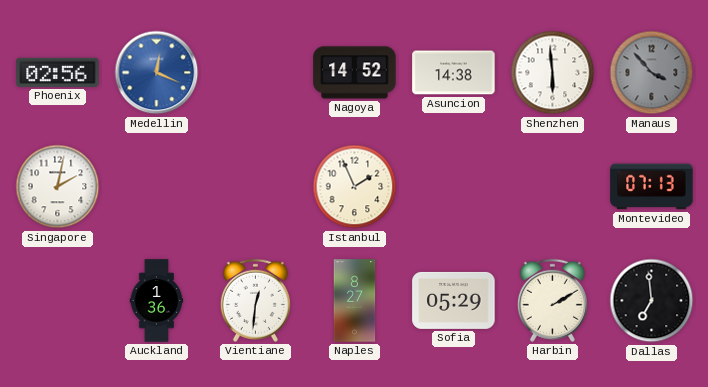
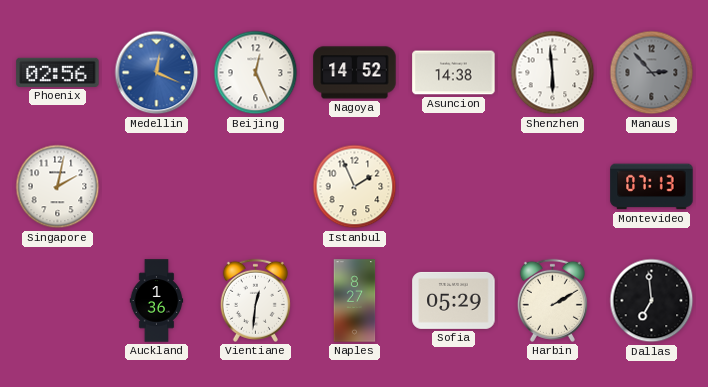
Beijing: none -> 12:26 (256, 73)
Manaus: 3:53 -> 2:53 (652, 73)
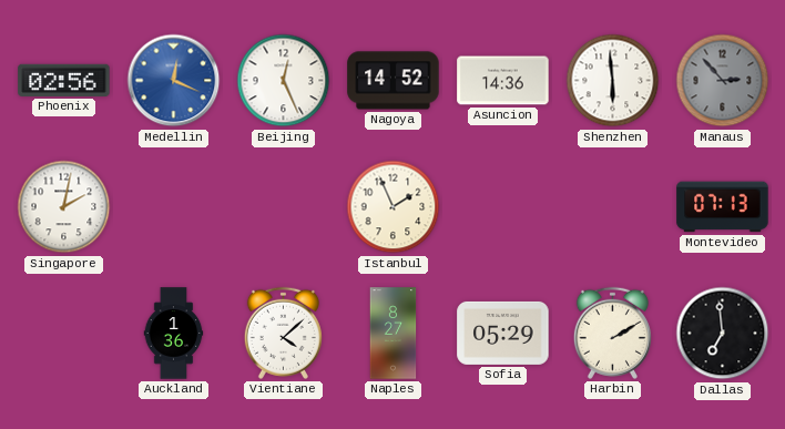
Asuncion: 14:38 -> 14:36 (503, 81)
Vientiane: 12:31 -> 4:08 (283, 333)
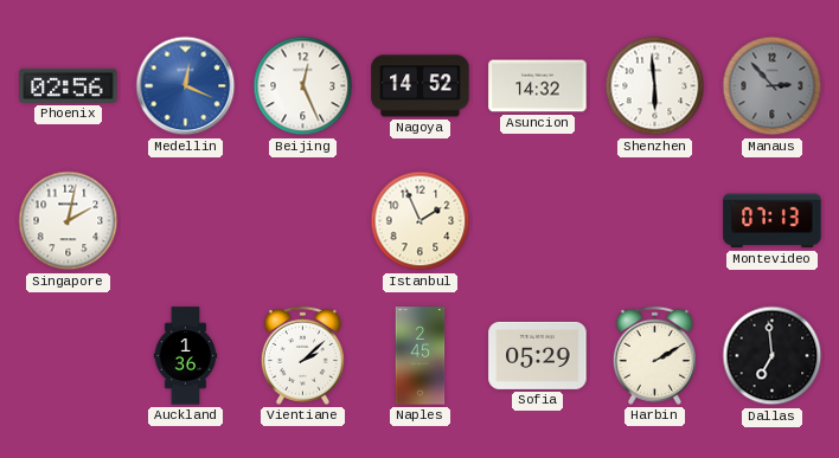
Asuncion: 14:36 -> 14:32 (538, 86)
Vientiane: 4:08 -> 2:08 (302, 355)
Naples: 8:27 -> 2:45 (421, 356)
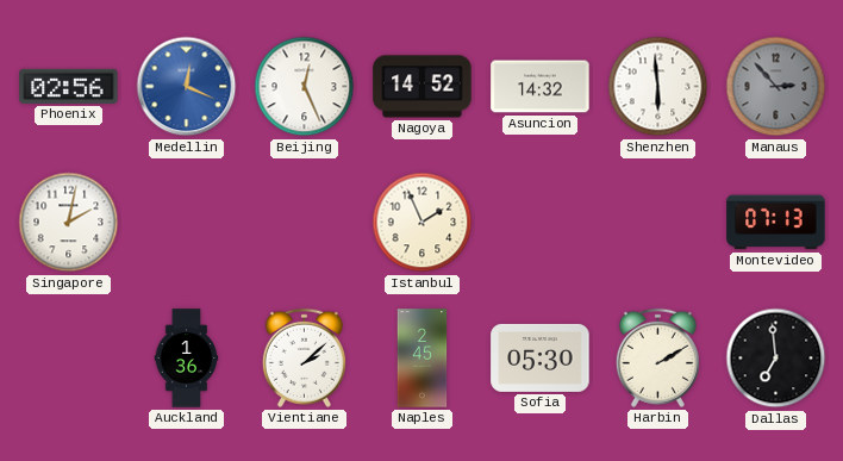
Sofia: 05:29 -> 05:30 (541, 357)
